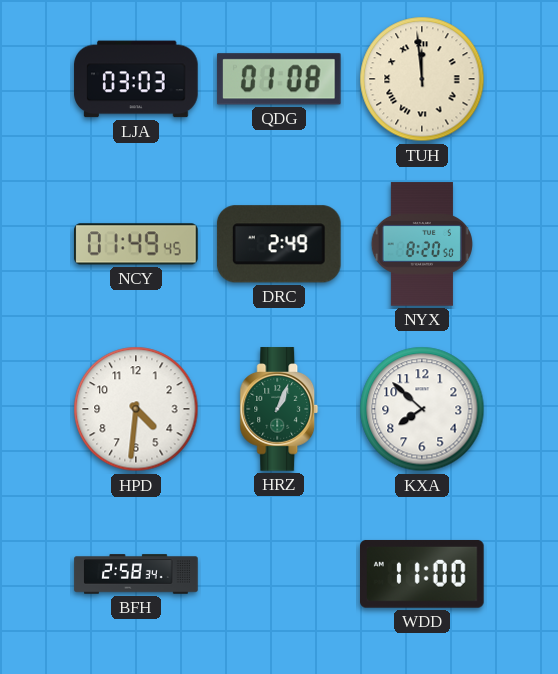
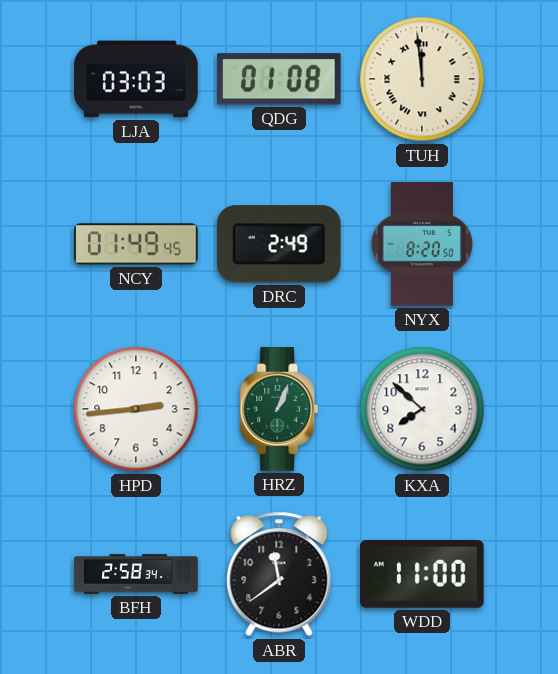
HPD: 4:31 -> 2:44 (136, 409)
ABR: none -> 11:39 (279, 574)
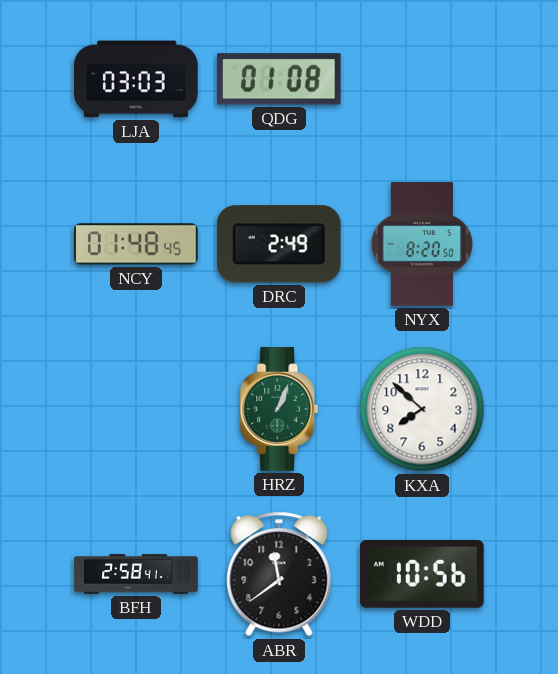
TUH: 11:59 -> none (422, 79)
NCY: 01:49 -> 01:48 (136, 244)
HPD: 2:44 -> none (136, 409)
BFH: 2:58:34 -> 2:58:41 (136, 574)
WDD: 11:00 -> 10:56 (423, 574)
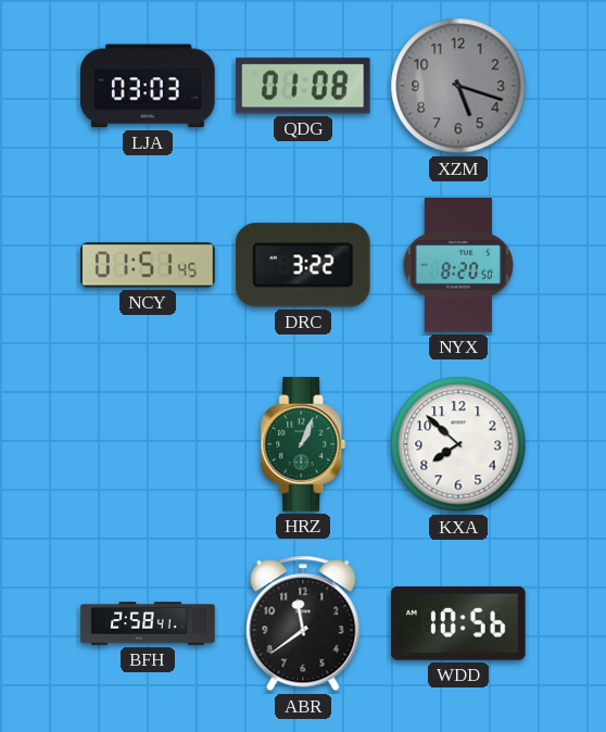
XZM: none -> 5:18 (458, 86)
NCY: 01:48 -> 01:51 (148, 265)
DRC: 2:49 -> 3:22 (303, 265)
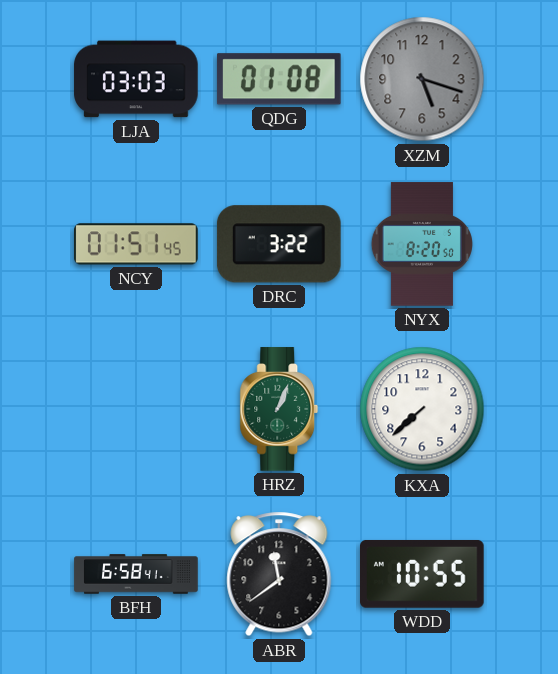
KXA: 7:52 -> 7:38 (422, 409)
BFH: 2:58 -> 6:58 (136, 574)
WDD: 10:56 -> 10:55 (423, 574)
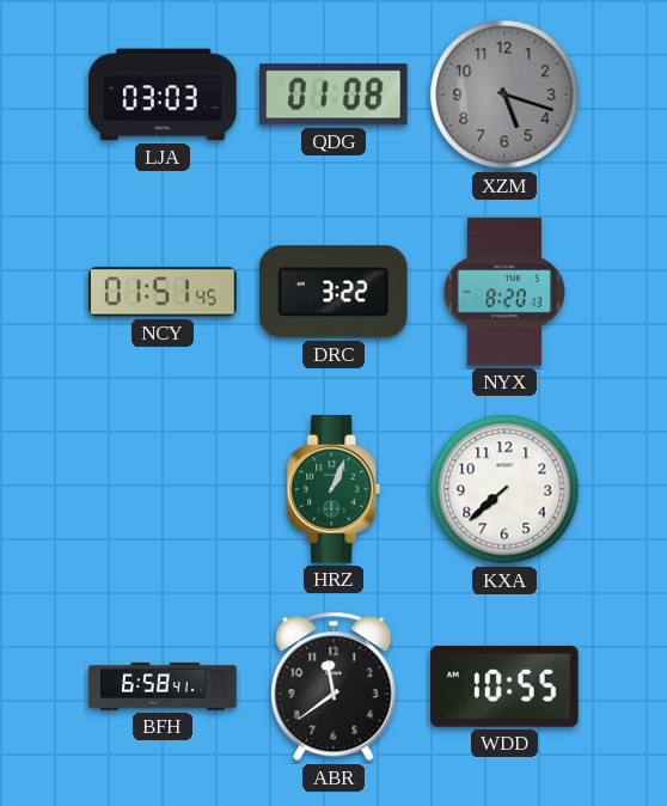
NYX: 8:20:50 -> 8:20:13 (504, 292)
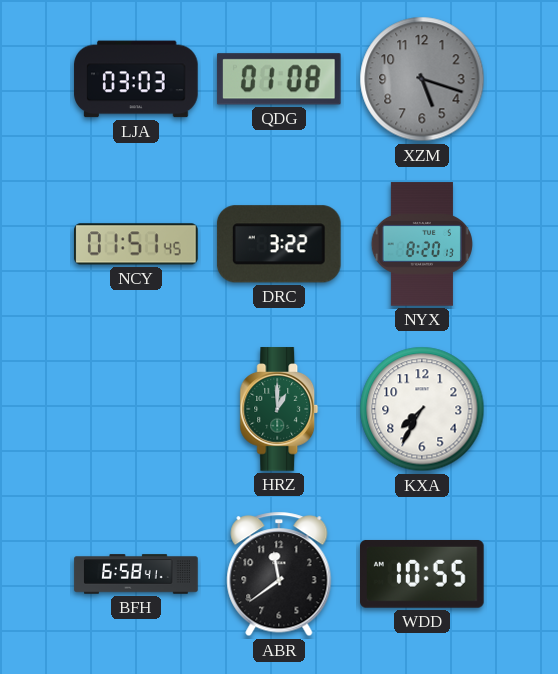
HRZ: 1:04 -> 1:00 (279, 409)
KXA: 7:38 -> 7:35 (422, 409)
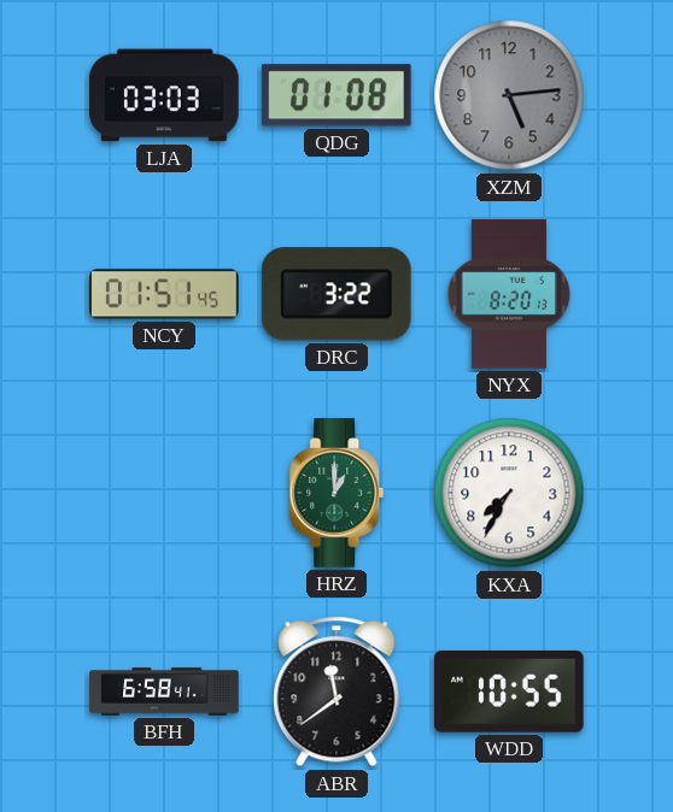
XZM: 5:18 -> 5:14 (509, 95)
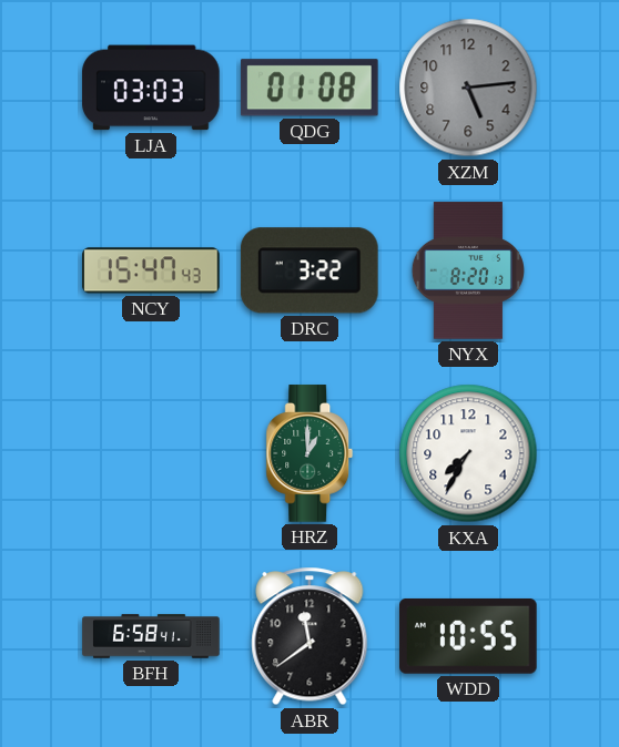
NCY: 01:51 -> 15:47 (151, 270)
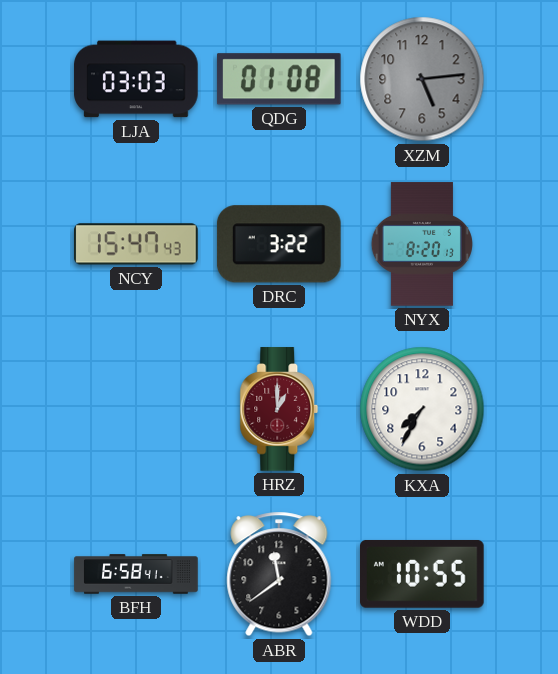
HRZ dial: green -> burgundy (279, 409)
